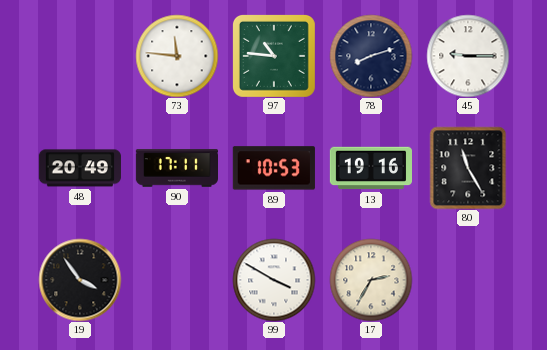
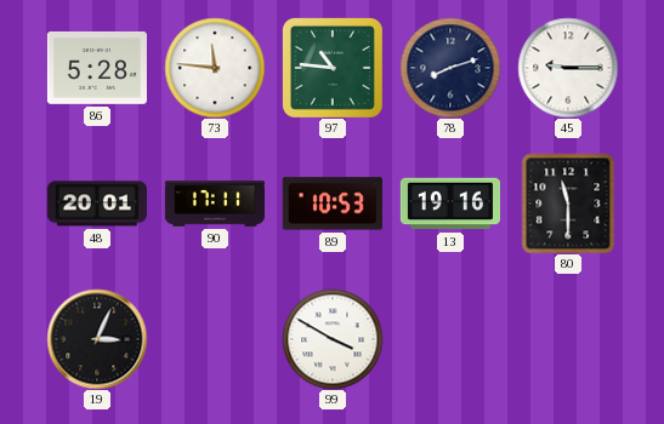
86: none -> 5:28 (97, 68)
48: 20:49 -> 20:01 (97, 204)
80: 11:25 -> 11:30 (568, 204)
19: 3:54 -> 3:04 (97, 339)
17: 2:35 -> none (371, 280)
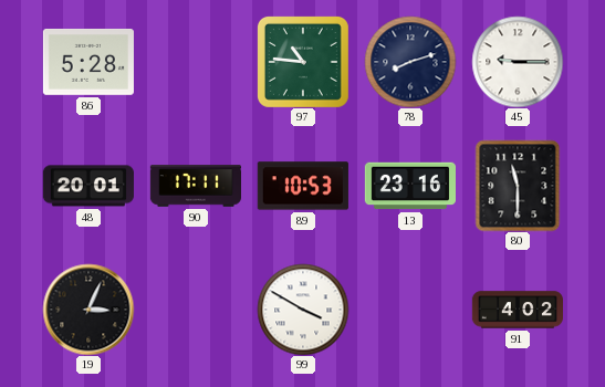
73: 11:46 -> none (215, 68)
13: 19:16 -> 23:16 (409, 186)
91: none -> 4:02 (517, 310)
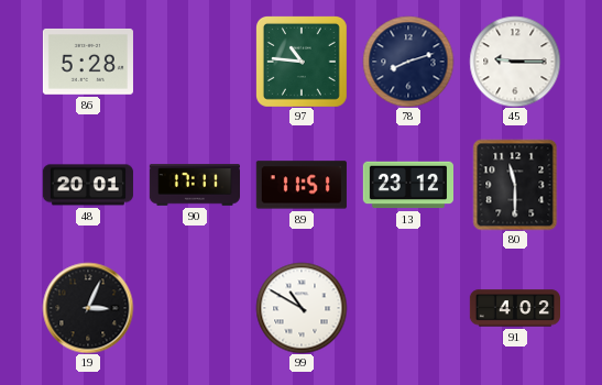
89: 10:53 -> 11:51 (302, 185)
13: 23:16 -> 23:12 (407, 185)
99: 3:50 -> 10:50 (302, 308)
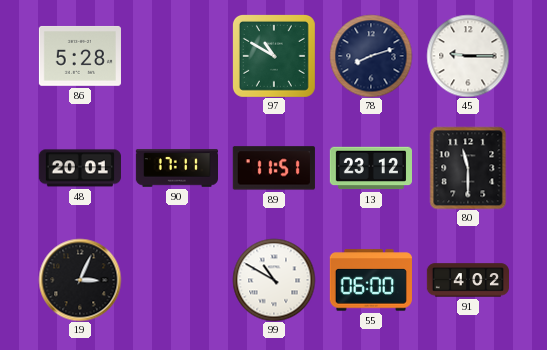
97: 10:46 -> 10:50 (274, 56)
55: none -> 06:00 (371, 280)
